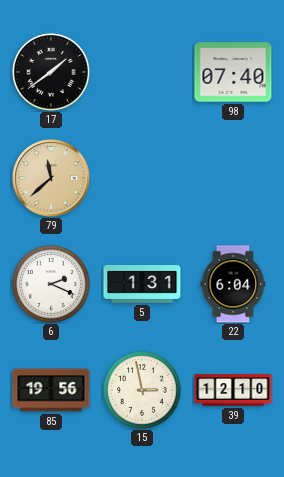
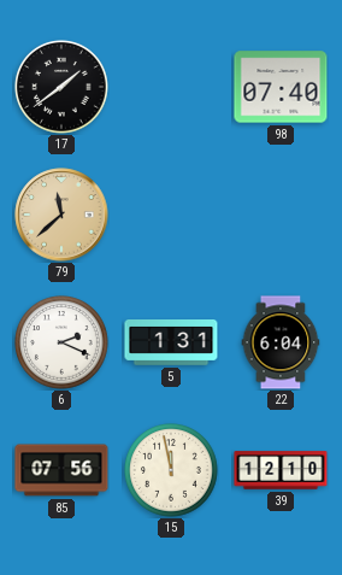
85: 19:56 -> 07:56 (61, 470)
15: 2:58 -> 11:58 (172, 471)
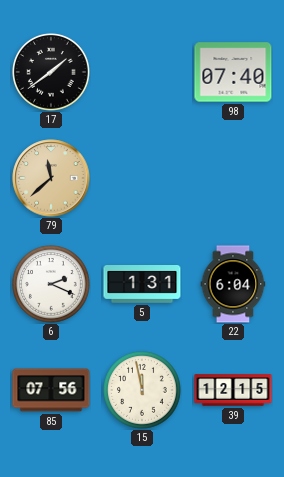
39: 12:10 -> 12:15 (233, 390)
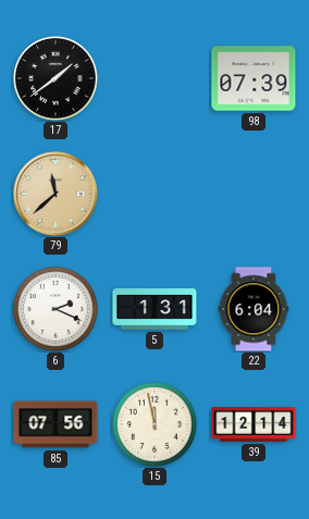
98: 07:40 -> 07:39 (254, 78)
39: 12:15 -> 12:14 (254, 424)
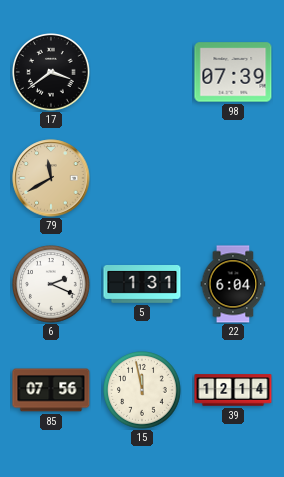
17: 1:39 -> 3:39 (52, 73)
79: 11:38 -> 11:40 (51, 178)
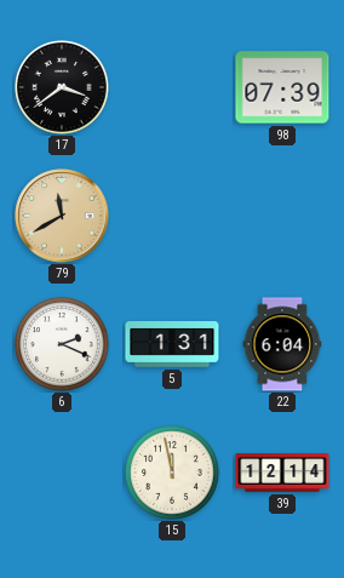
85: 07:56 -> none (51, 390)
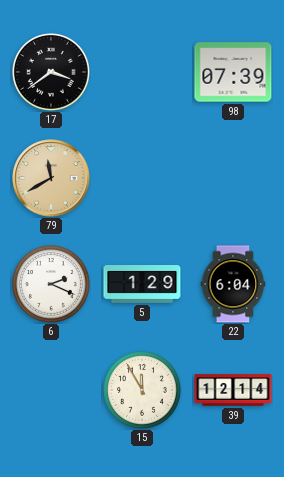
5: 1:31 -> 1:29 (142, 285)
15: 11:58 -> 11:55 (143, 391)
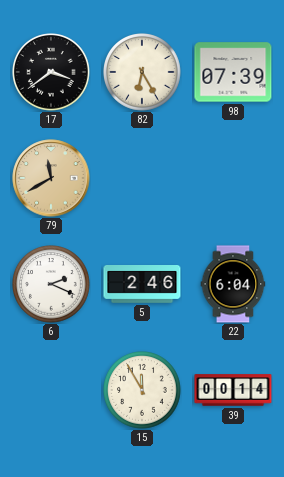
82: none -> 6:25 (143, 73)
5: 1:29 -> 2:46 (142, 285)
39: 12:14 -> 00:14 (233, 390)
